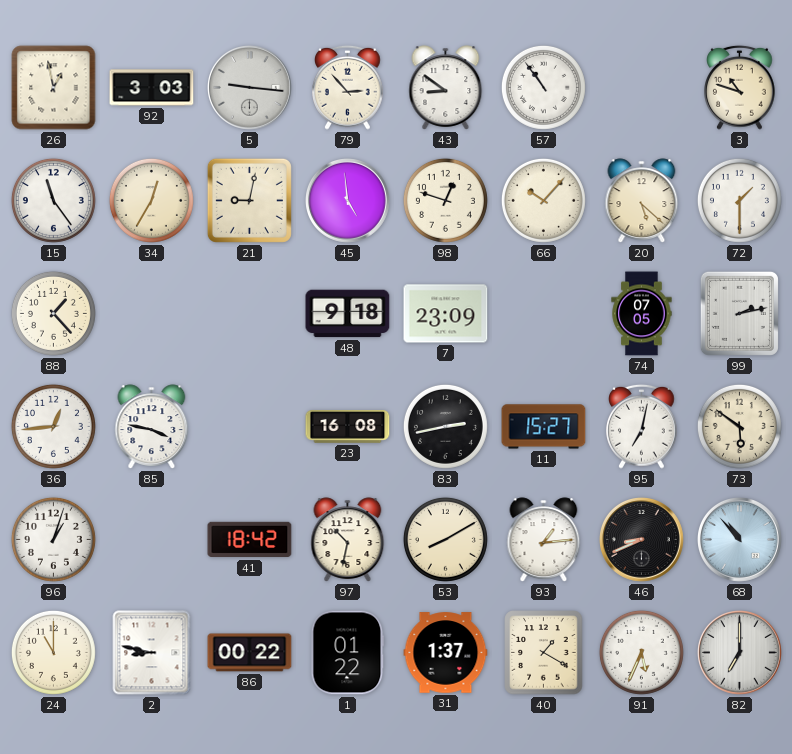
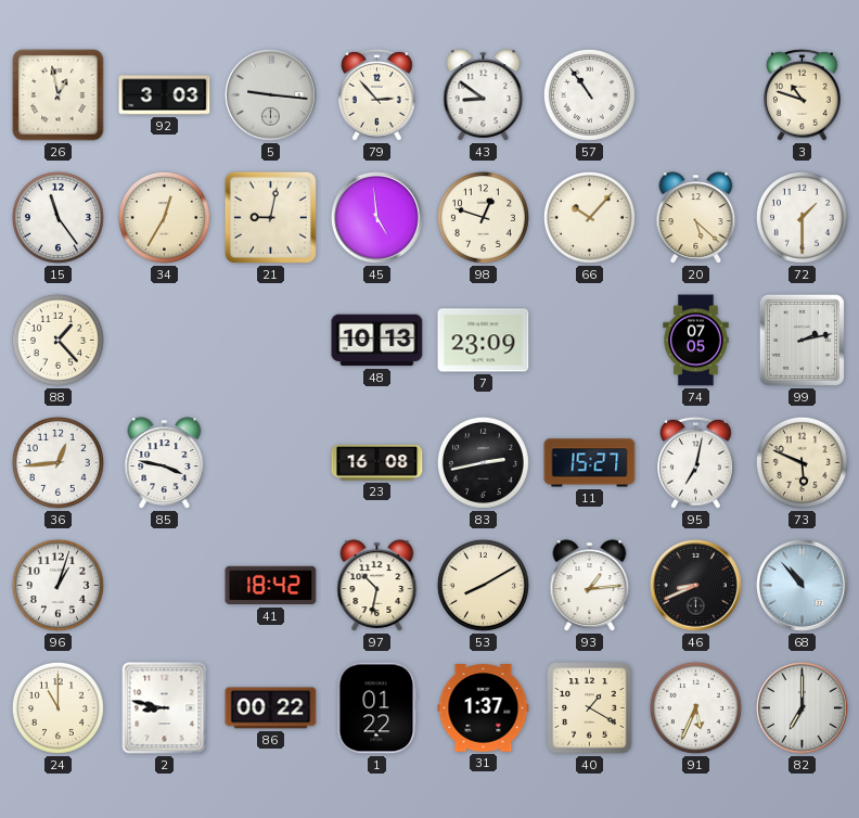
48: 9:18 -> 10:13 (377, 341)
73: 5:51 -> 5:49 (802, 462)
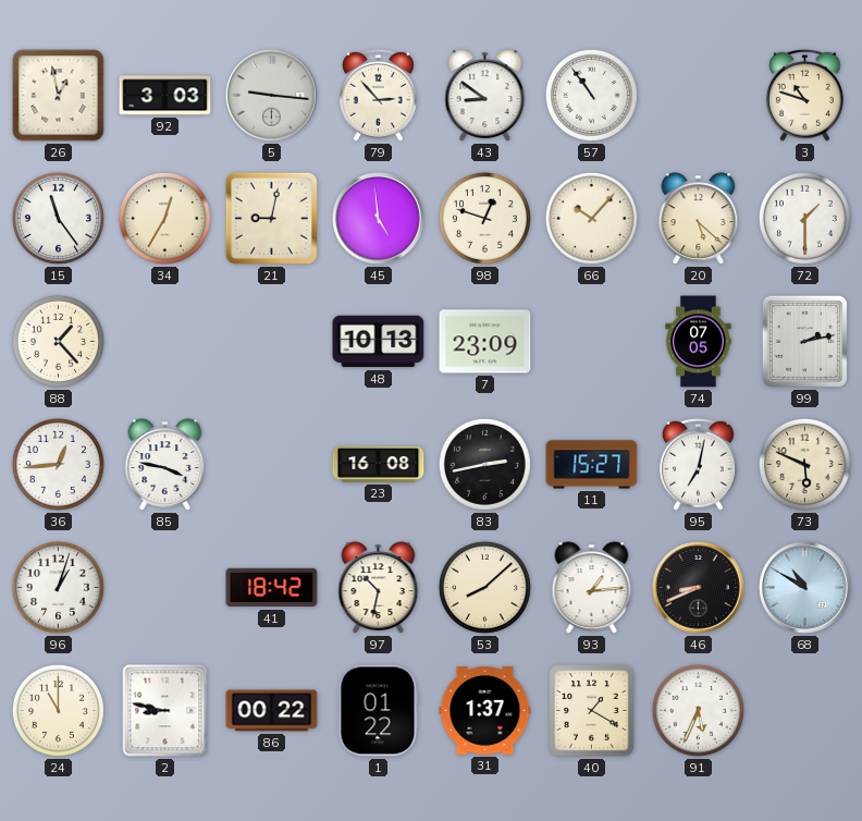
53: 8:10 -> 8:08 (484, 587)
68: 10:53 -> 10:50 (805, 588)
82: 7:00 -> none (803, 708)
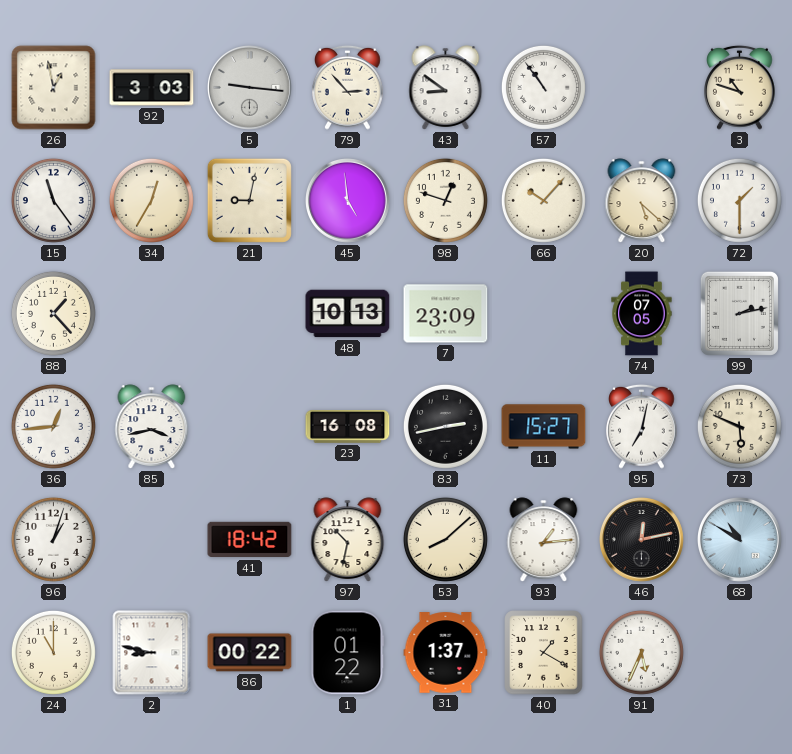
85: 3:47 -> 3:43 (152, 427)
46: 8:41 -> 12:13 (642, 540)
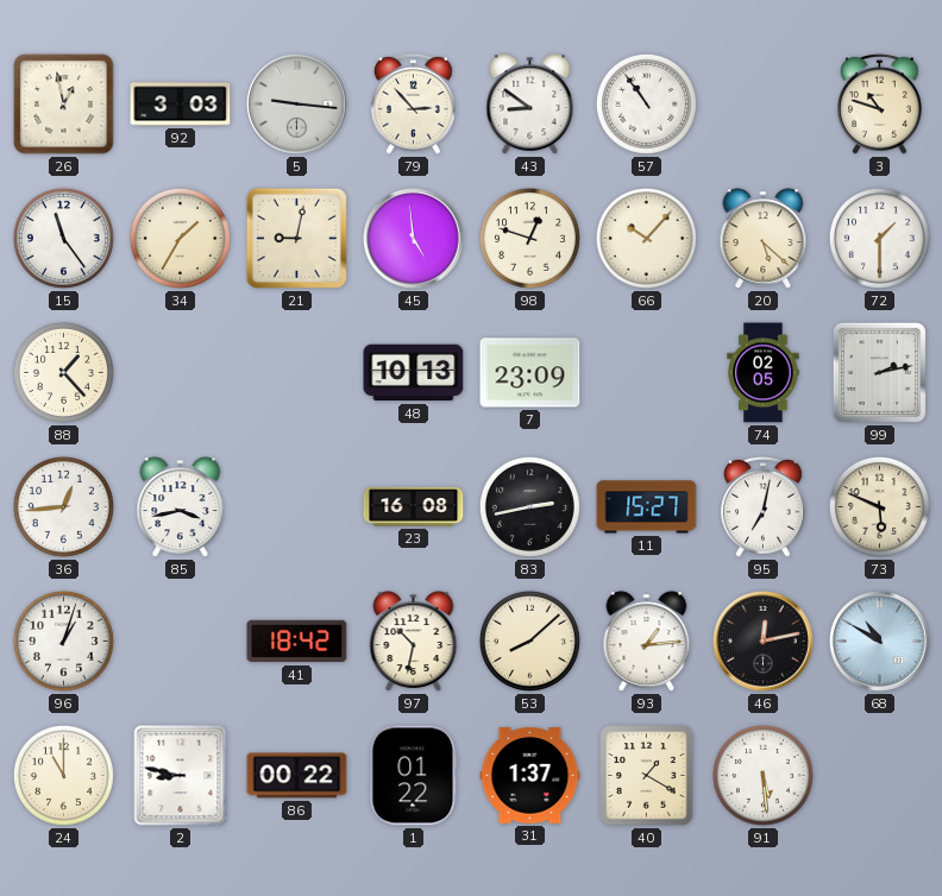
34: 12:35 -> 1:35 (180, 238)
74: 07:05 -> 02:05 (764, 373)
91: 5:34 -> 5:29 (762, 775)
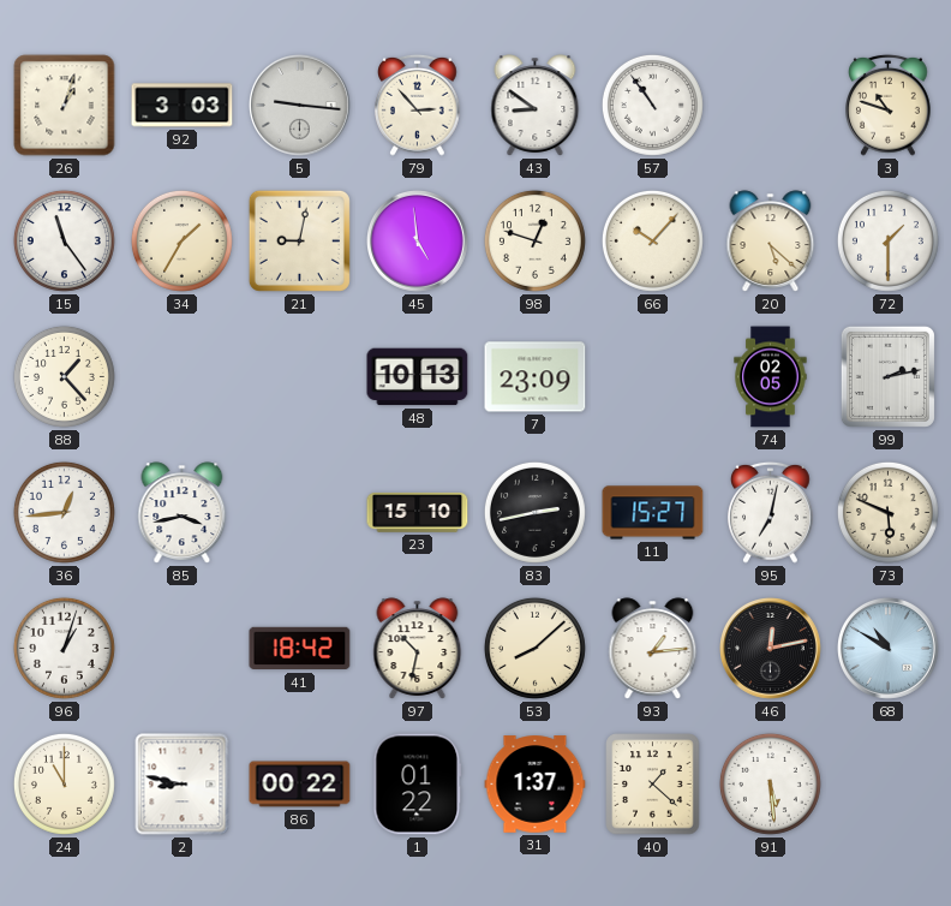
26: 12:58 -> 1:03 (65, 106)
23: 16:08 -> 15:10 (418, 513)
40: 1:20 -> 1:22 (653, 785)
